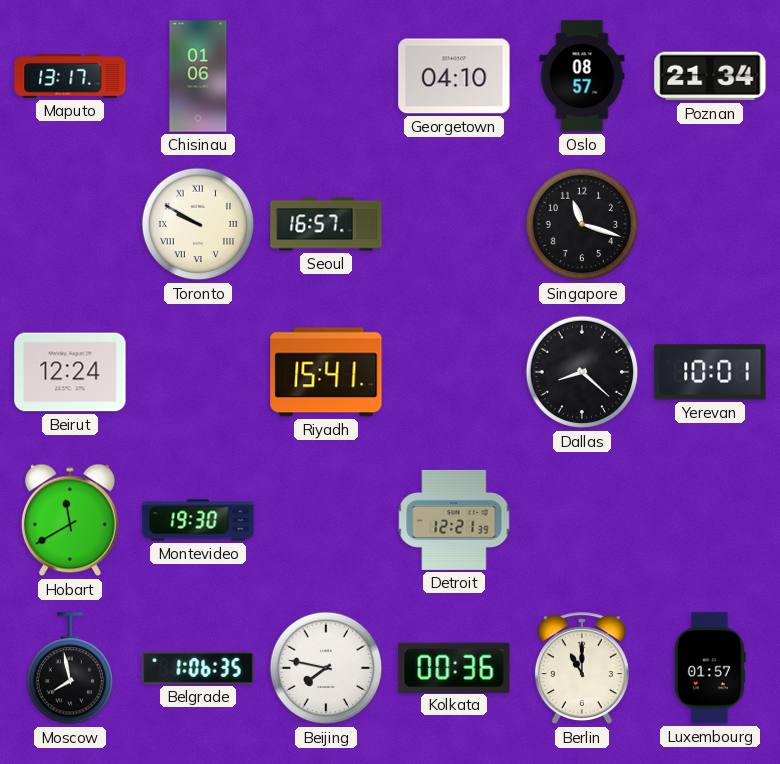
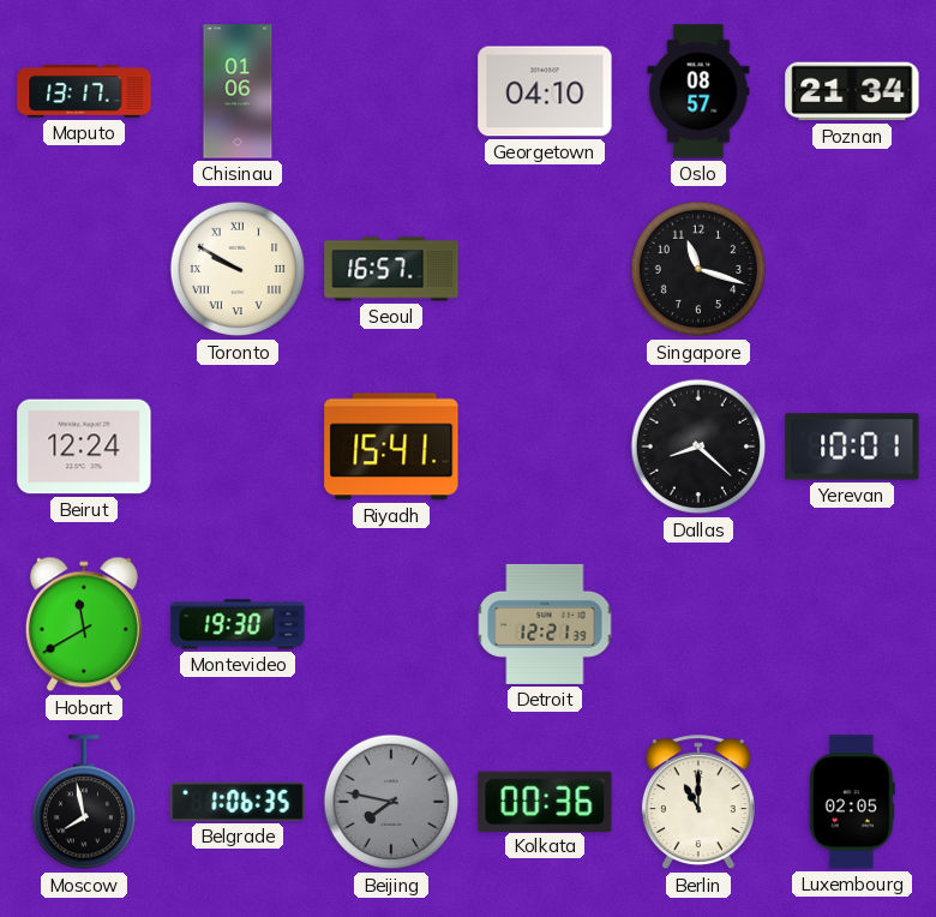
Beijing dial: white -> grey (391, 802)
Luxembourg: 01:57 -> 02:05 (852, 802)
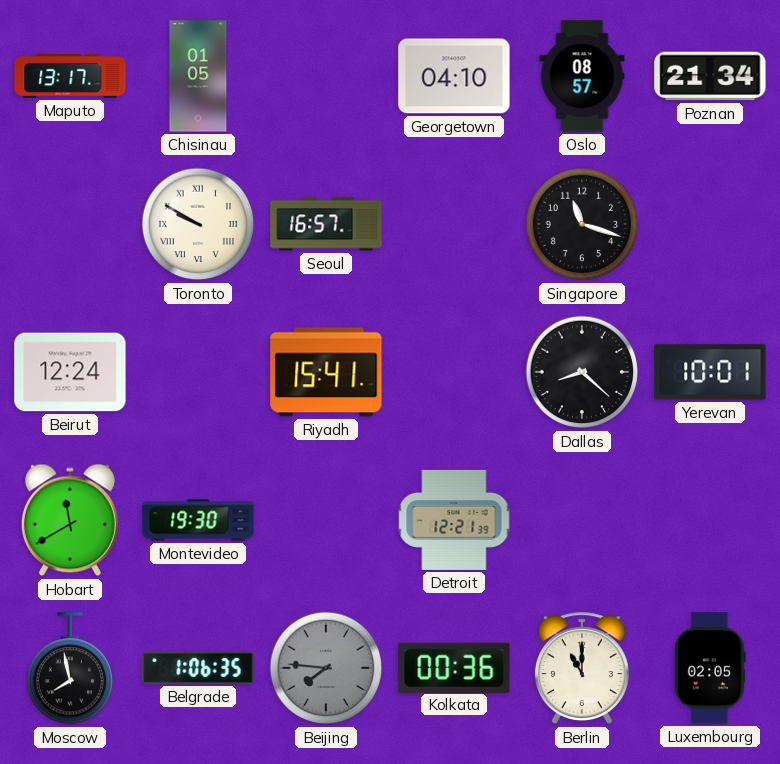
Chisinau: 01:06 -> 01:05 (198, 76)
Beijing: 7:47 -> 7:46 (326, 668)
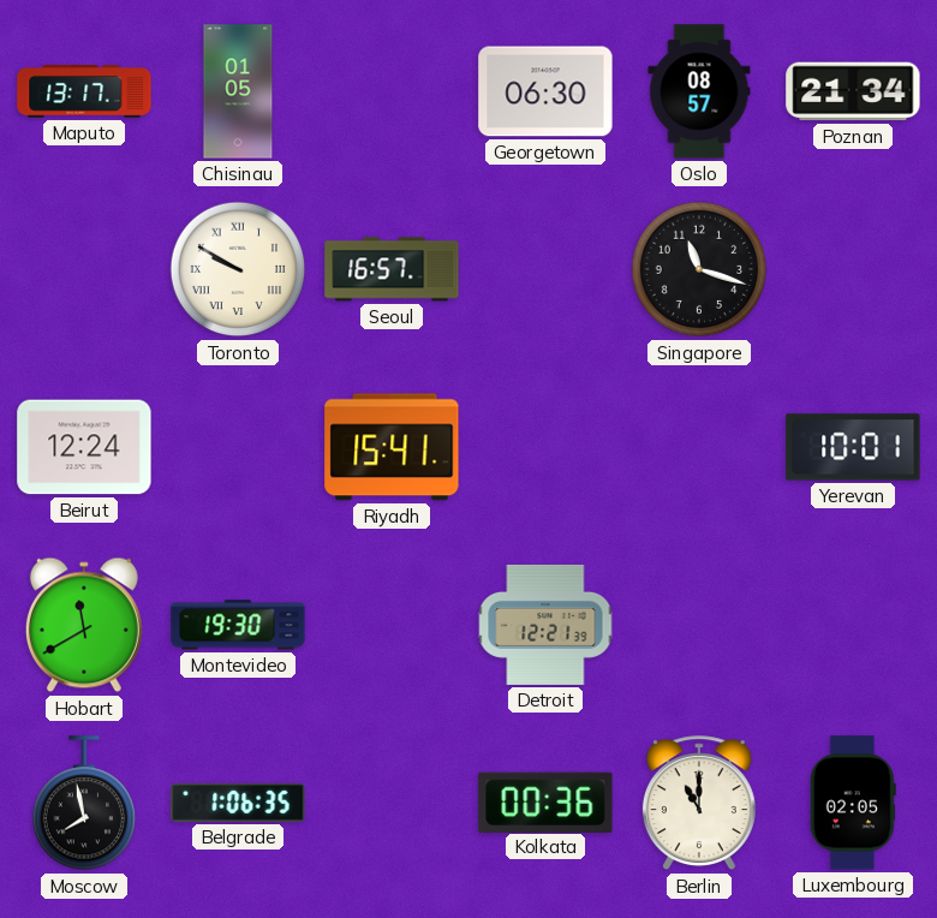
Georgetown: 04:10 -> 06:30 (545, 91)
Dallas: 8:22 -> none (582, 372)
Beijing: 7:46 -> none (326, 668)
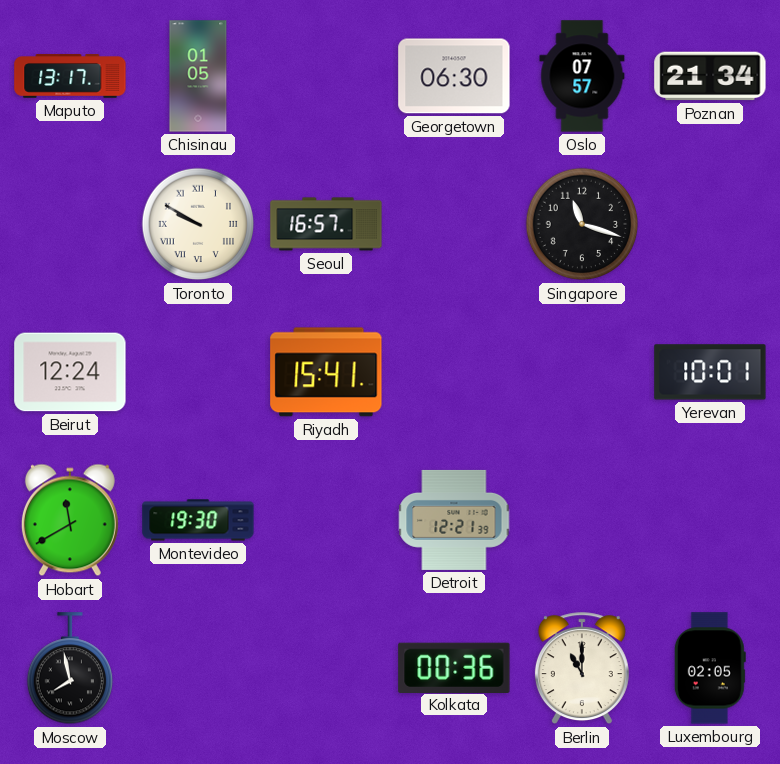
Oslo: 08:57 -> 07:57 (582, 76)
Belgrade: 1:06 -> none (238, 803)
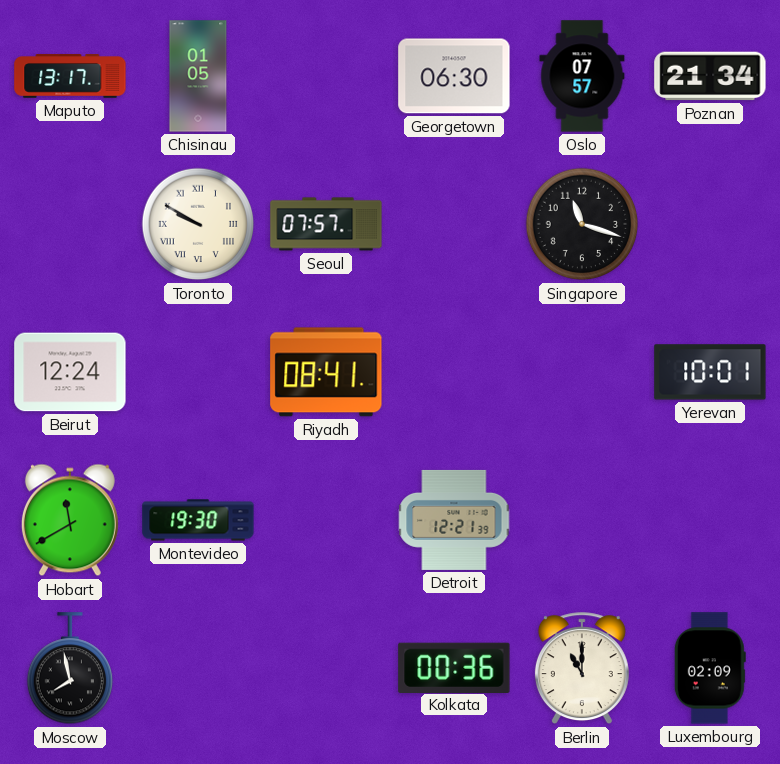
Seoul: 16:57 -> 07:57 (326, 224)
Riyadh: 15:41 -> 08:41 (326, 372)
Luxembourg: 02:05 -> 02:09 (710, 668)
